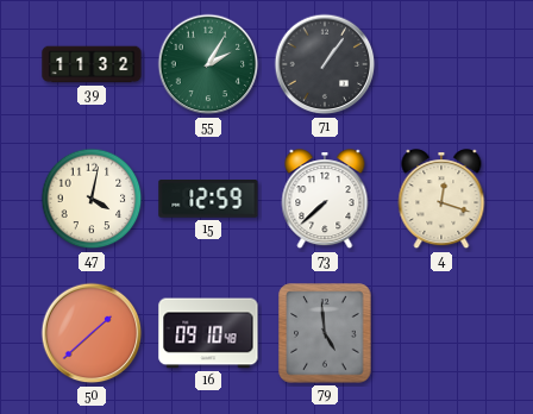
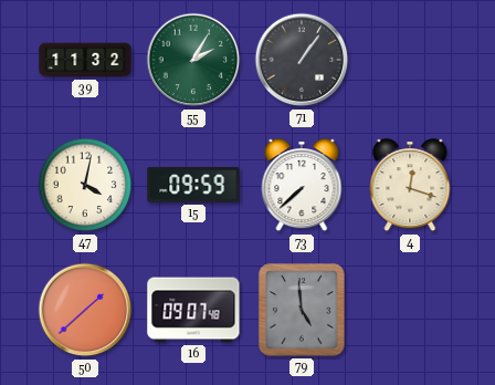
15: 12:59 -> 09:59 (193, 186)
16: 09:10 -> 09:07 (193, 310)
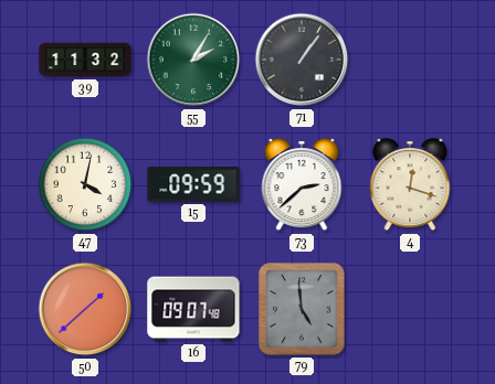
73: 7:38 -> 2:38 (302, 185)
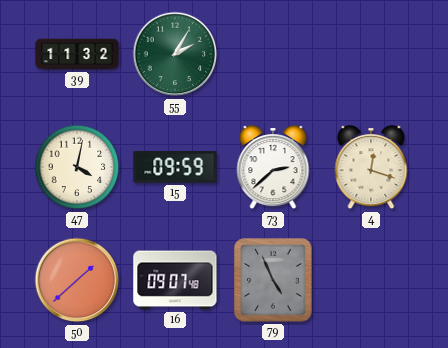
71: 1:06 -> none (302, 60)
79: 4:59 -> 4:56 (273, 280)
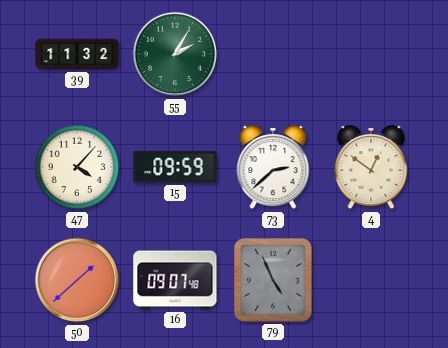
47: 4:02 -> 4:07 (77, 167)
4: 12:18 -> 12:51 (371, 168)
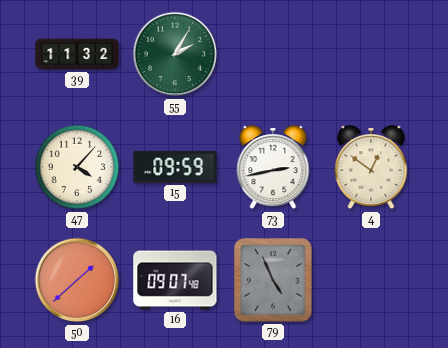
73: 2:38 -> 2:43 (273, 168)
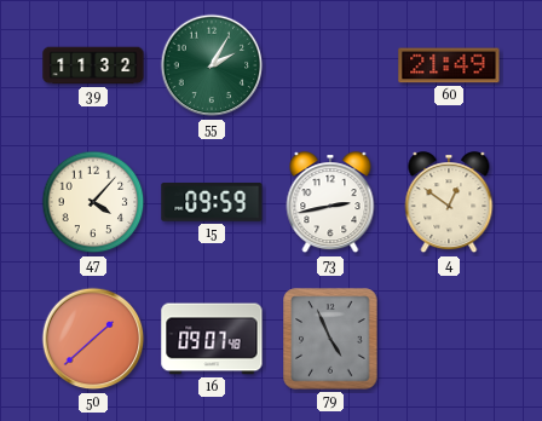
60: none -> 21:49 (449, 65)
